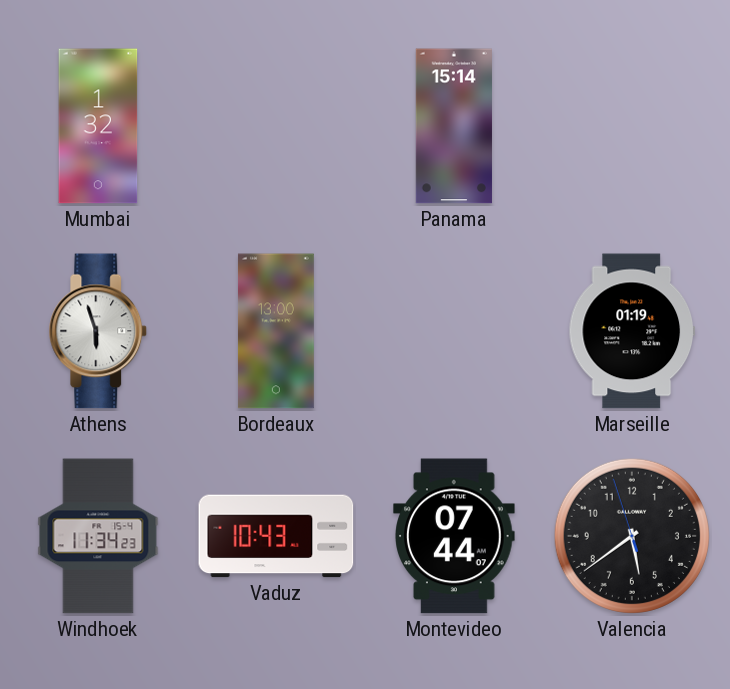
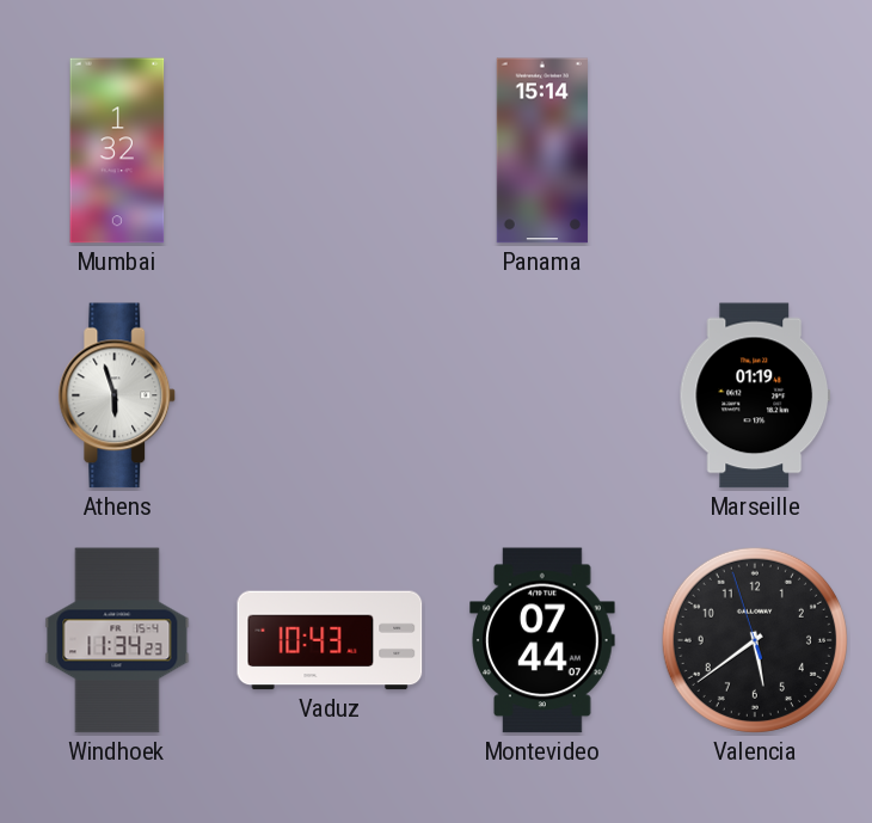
Bordeaux: 13:00 -> none (276, 331)
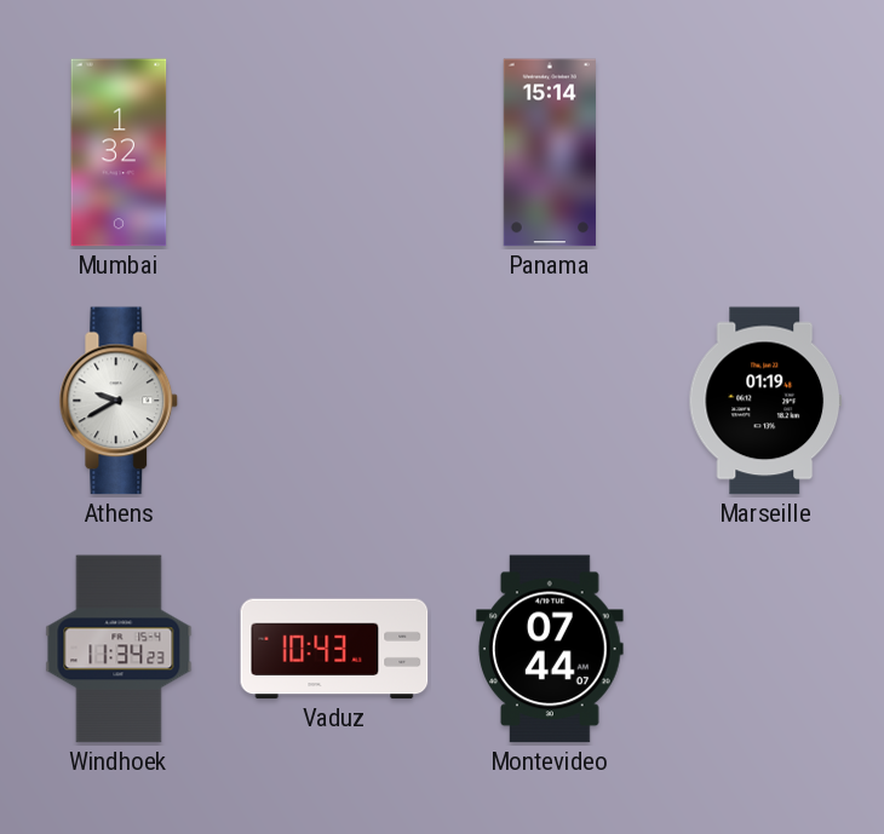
Athens: 5:57 -> 9:40 (119, 401)
Valencia: 5:38 -> none (755, 640)
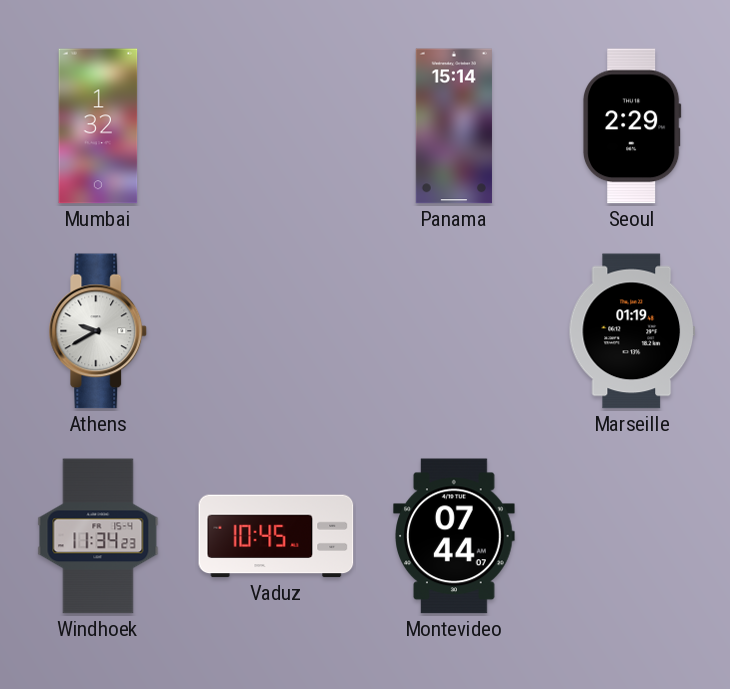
Seoul: none -> 2:29 (632, 126)
Vaduz: 10:43 -> 10:45 (276, 536)
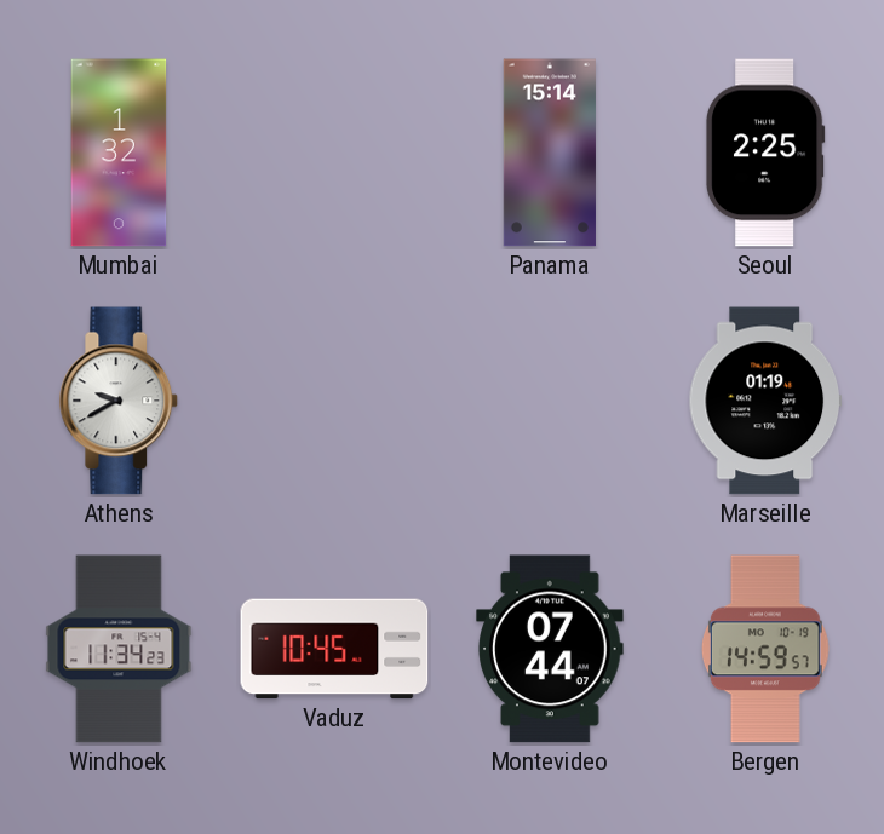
Seoul: 2:29 -> 2:25 (765, 153)
Bergen: none -> 14:59 (765, 649)
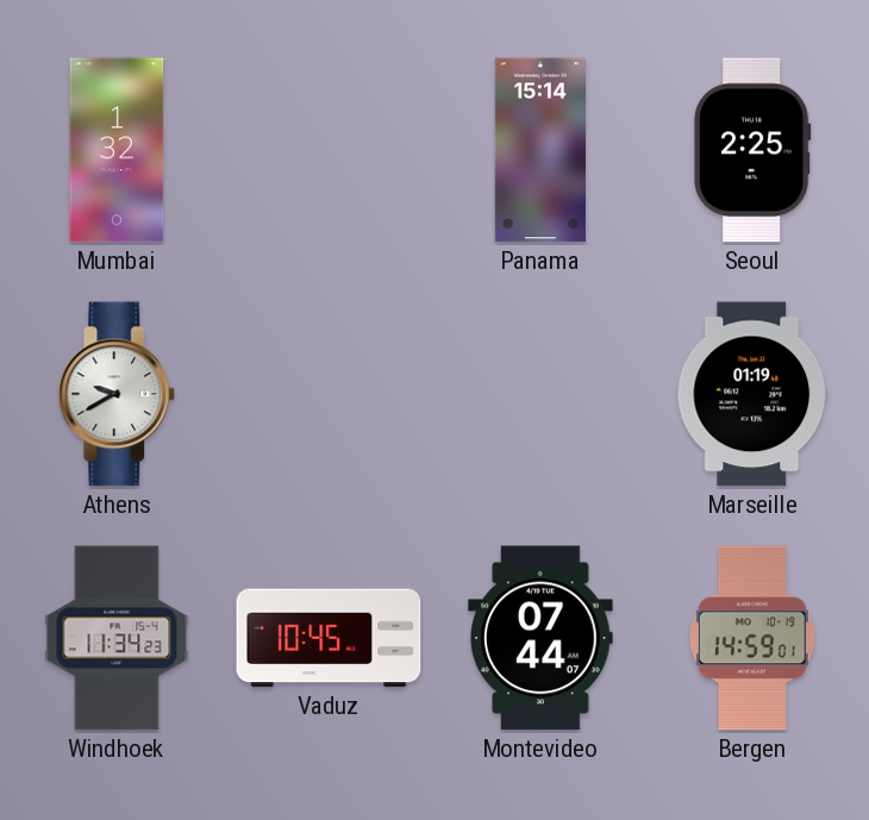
Bergen: 14:59:57 -> 14:59:01 (752, 638)
